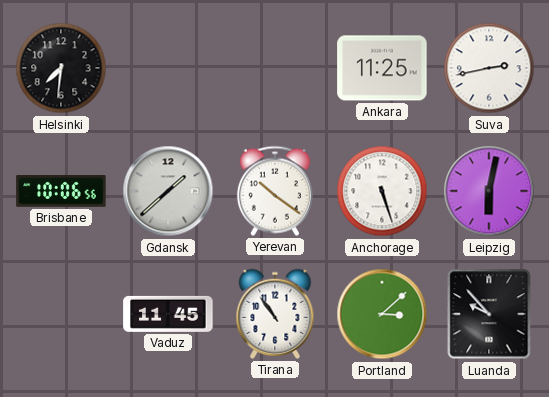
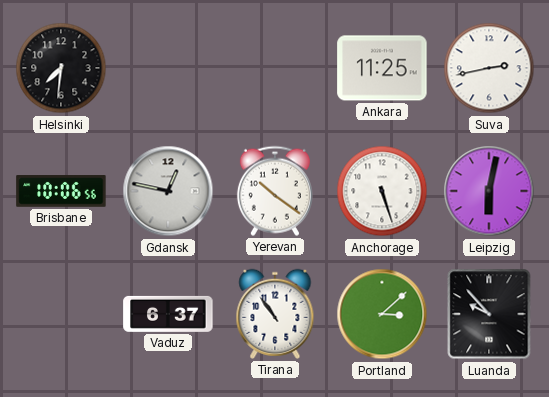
Gdansk: 1:38 -> 12:47 (168, 191)
Vaduz: 11:45 -> 6:37 (168, 314)
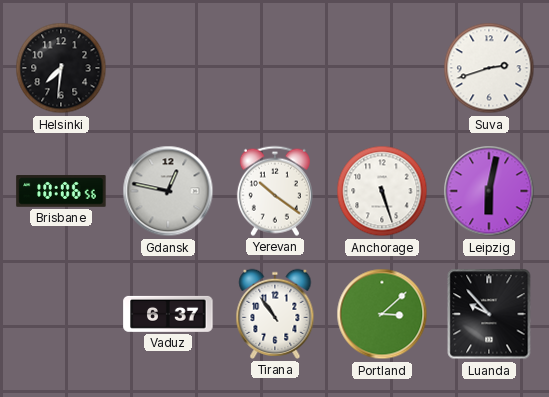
Ankara: 11:25 -> none (382, 68)
Suva: 2:43 -> 2:42 (489, 68)
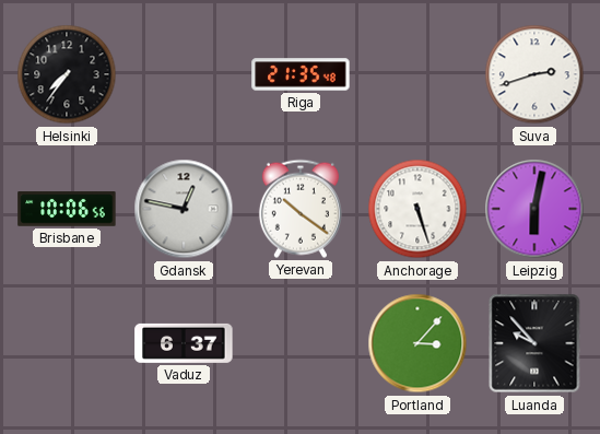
Helsinki: 7:31 -> 7:36 (67, 74)
Riga: none -> 21:35 (301, 74)
Tirana: 10:54 -> none (275, 314)
Portland: 3:08 -> 3:07 (417, 343)
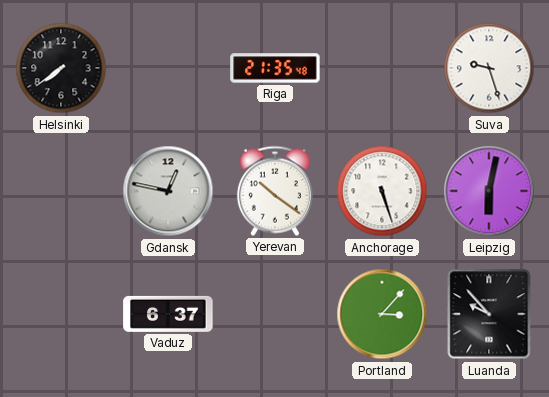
Helsinki: 7:36 -> 7:39 (61, 68)
Suva: 2:42 -> 9:27 (489, 68)
Brisbane: 10:06 -> none (67, 209)
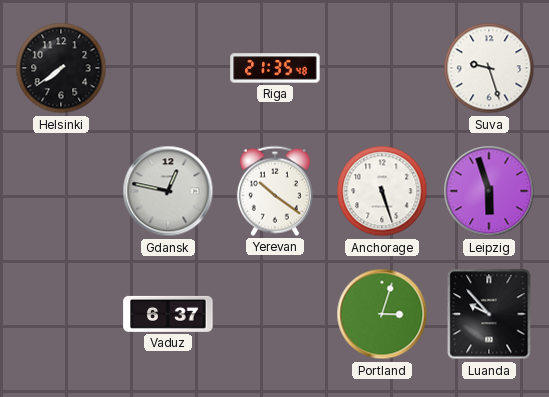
Leipzig: 6:02 -> 5:57 (489, 191)
Portland: 3:07 -> 3:03 (382, 314)
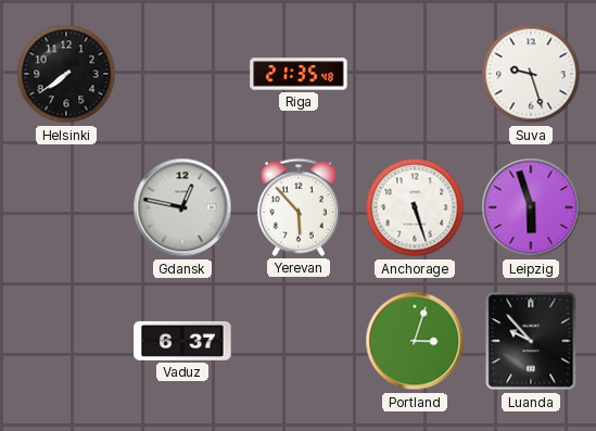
Yerevan: 10:21 -> 5:53 (299, 207)
